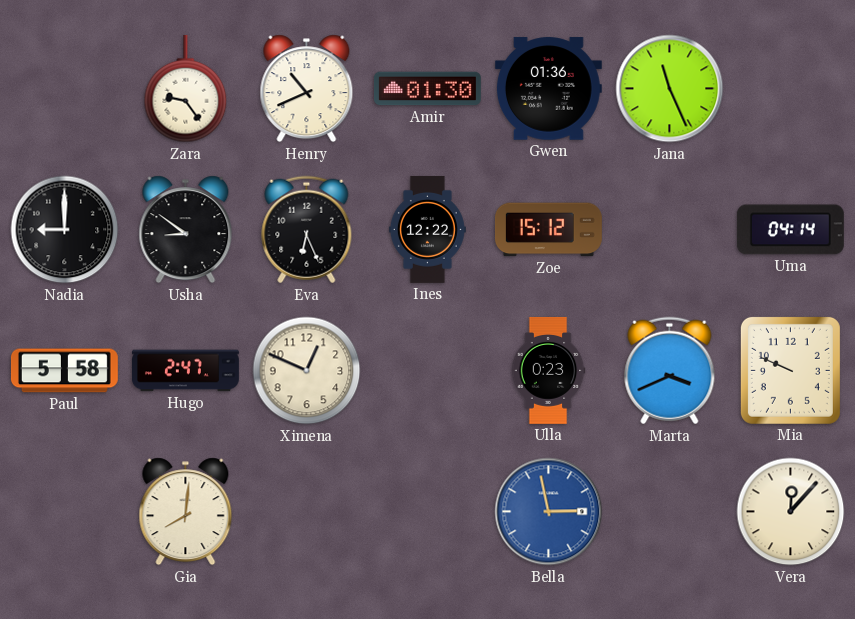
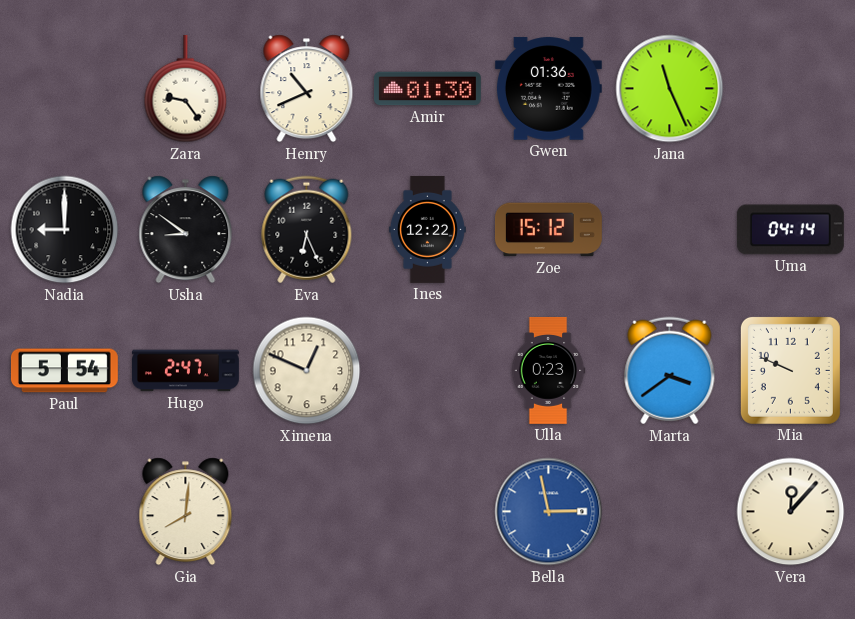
Paul: 5:58 -> 5:54 (64, 371)
Marta: 3:41 -> 3:39 (670, 371)
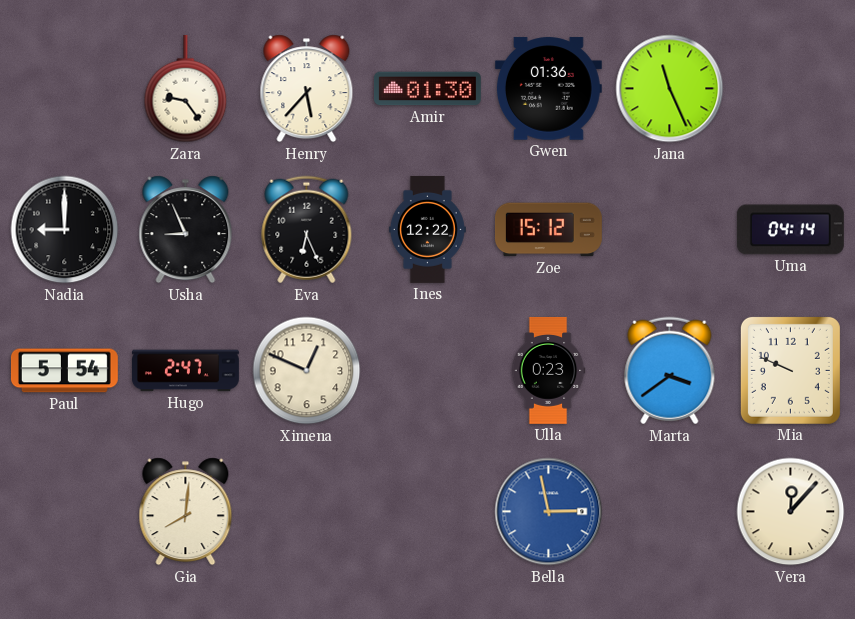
Henry: 10:41 -> 5:37 (307, 89)
Usha: 8:51 -> 8:56 (186, 230)
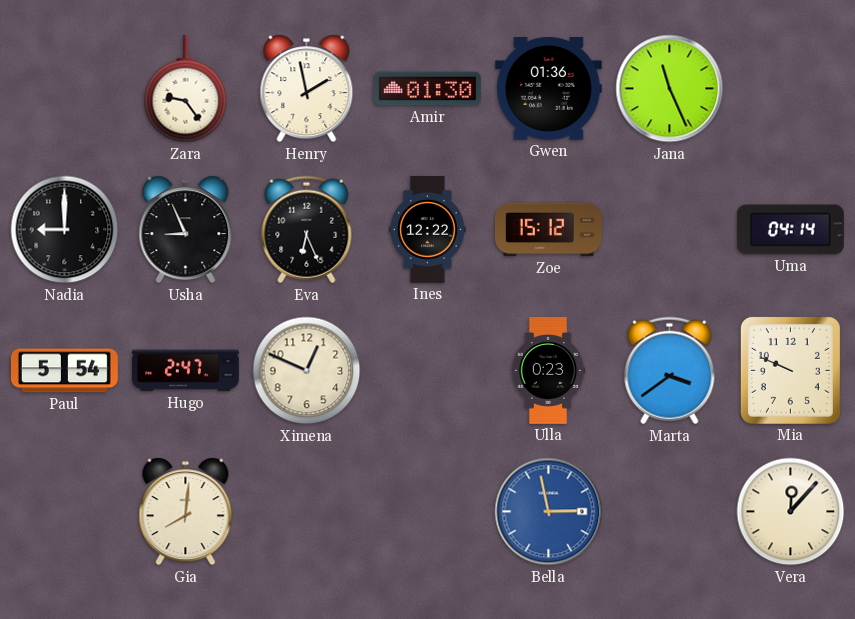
Henry: 5:37 -> 1:58 (307, 89)
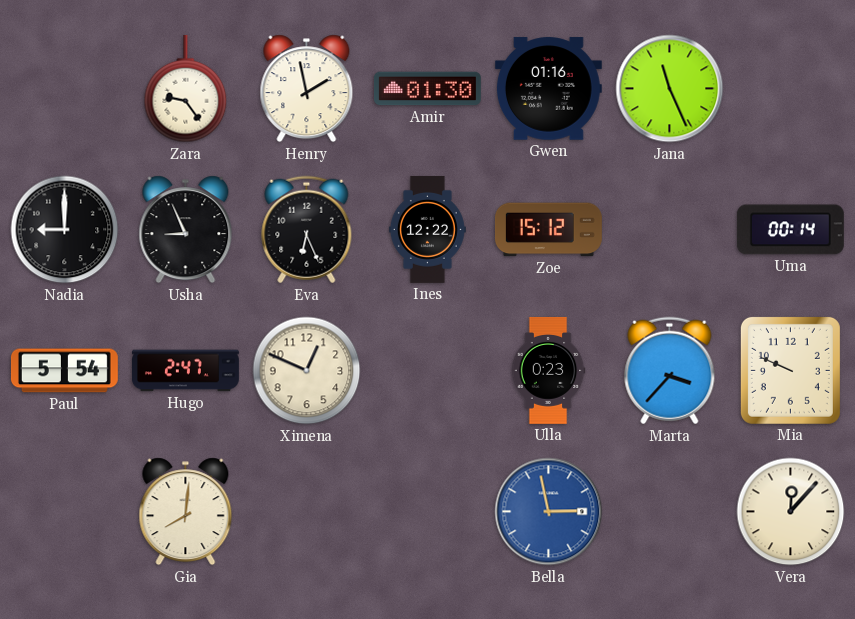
Gwen: 01:36 -> 01:16 (548, 89)
Uma: 04:14 -> 00:14 (790, 230)
Marta: 3:39 -> 3:37 (670, 371)
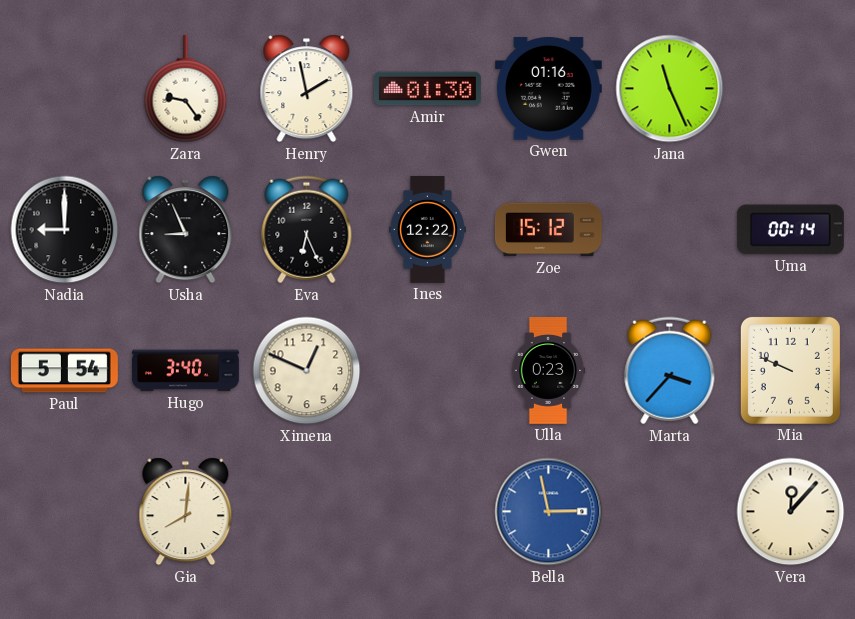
Hugo: 2:47 -> 3:40 (186, 371)
